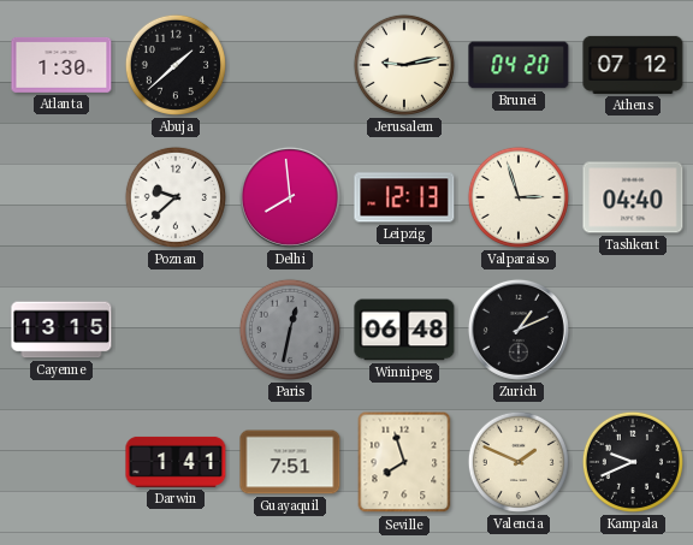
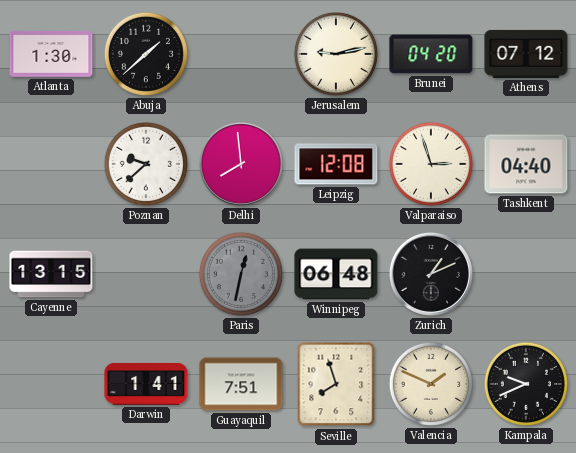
Leipzig: 12:13 -> 12:08 (336, 164)
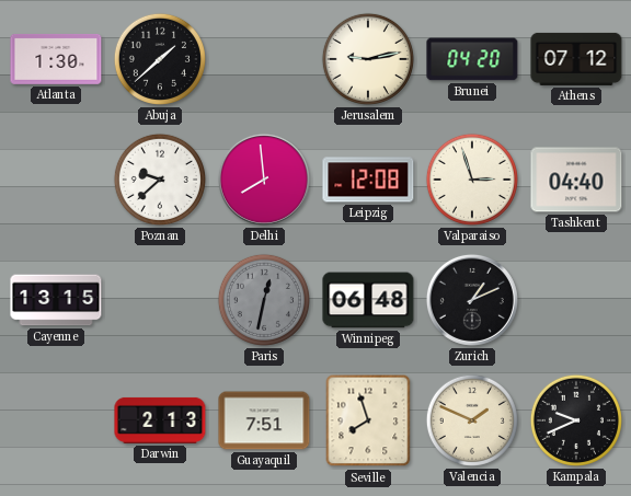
Darwin: 1:41 -> 2:13 (160, 420)
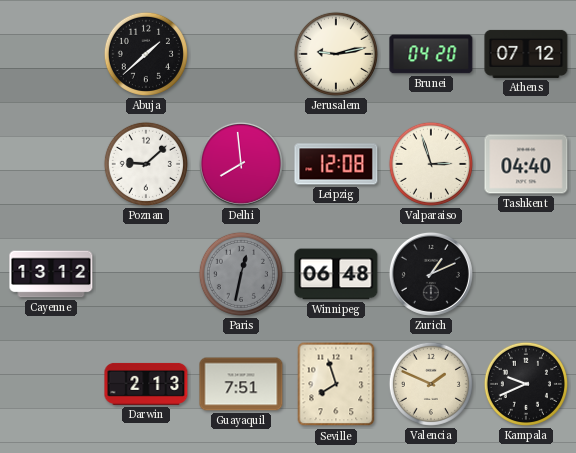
Atlanta: 1:30 -> none (56, 59)
Poznan: 9:38 -> 9:08 (146, 164)
Cayenne: 13:15 -> 13:12 (51, 274)
